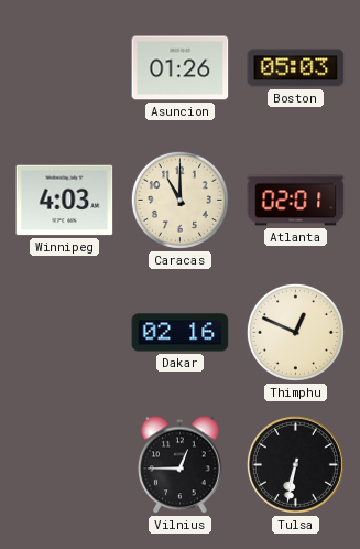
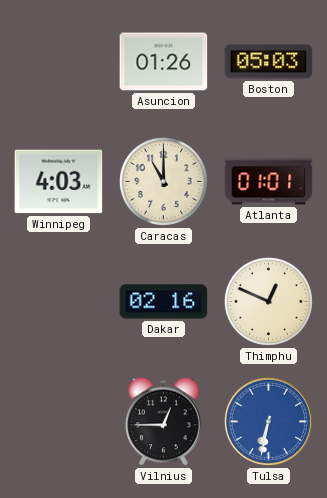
Atlanta: 02:01 -> 01:01 (269, 182)
Tulsa dial: black -> blue (268, 421)
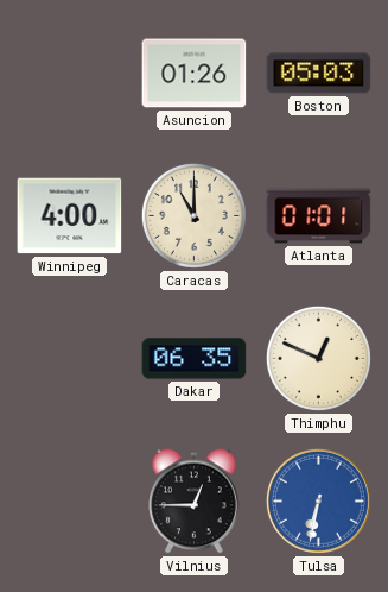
Winnipeg: 4:03 -> 4:00 (70, 216)
Dakar: 02:16 -> 06:35 (195, 359)
